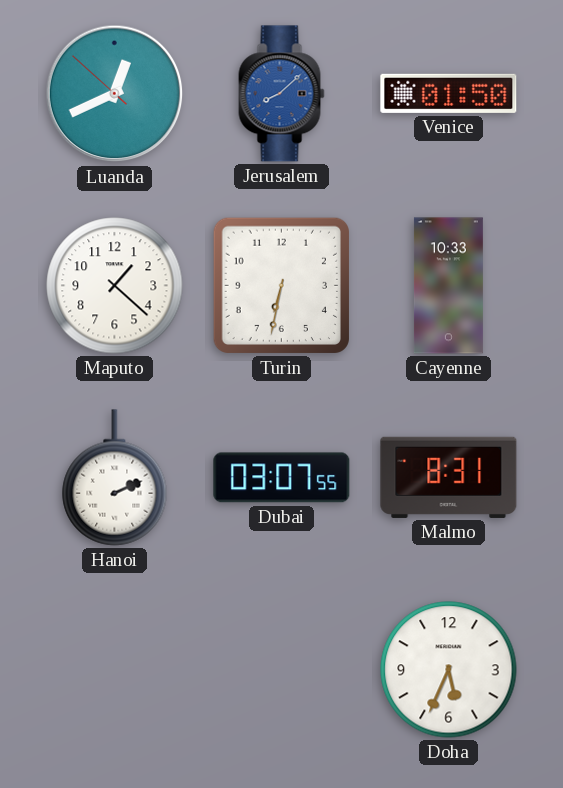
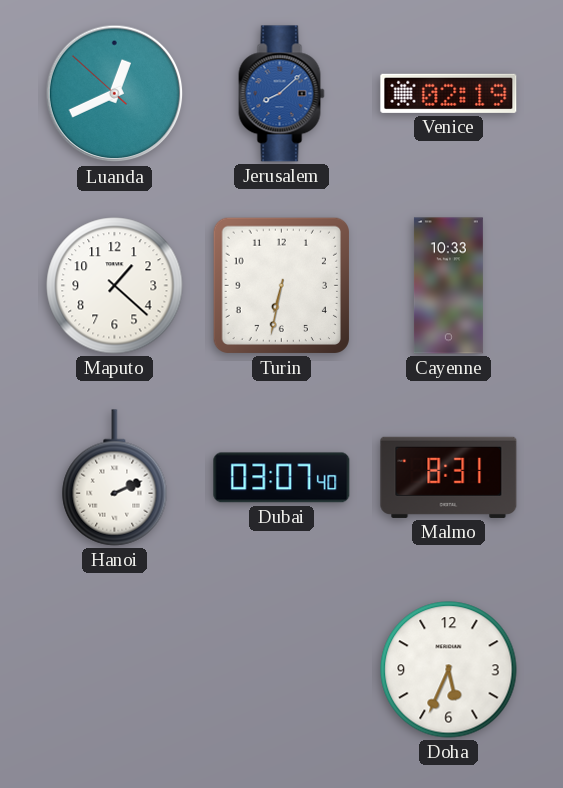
Venice: 01:50 -> 02:19 (449, 93)
Dubai: 03:07:55 -> 03:07:40 (282, 478)
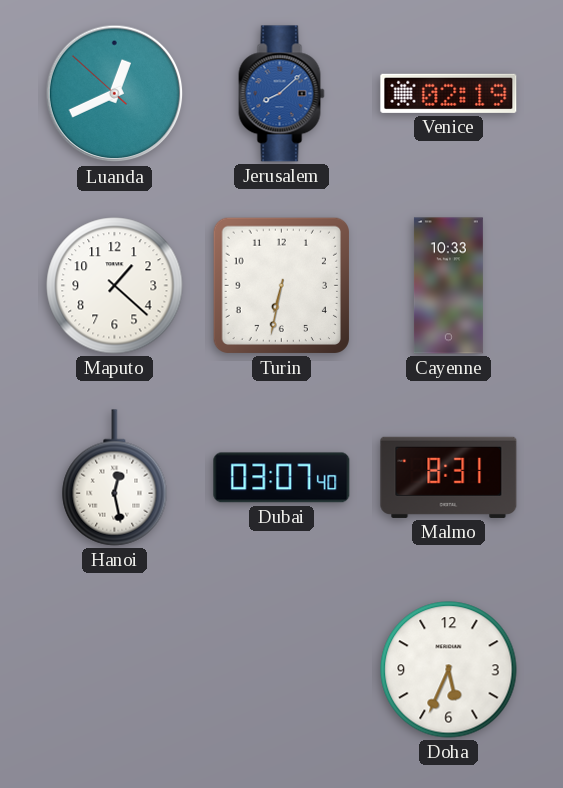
Hanoi: 2:11 -> 12:28 (115, 478)
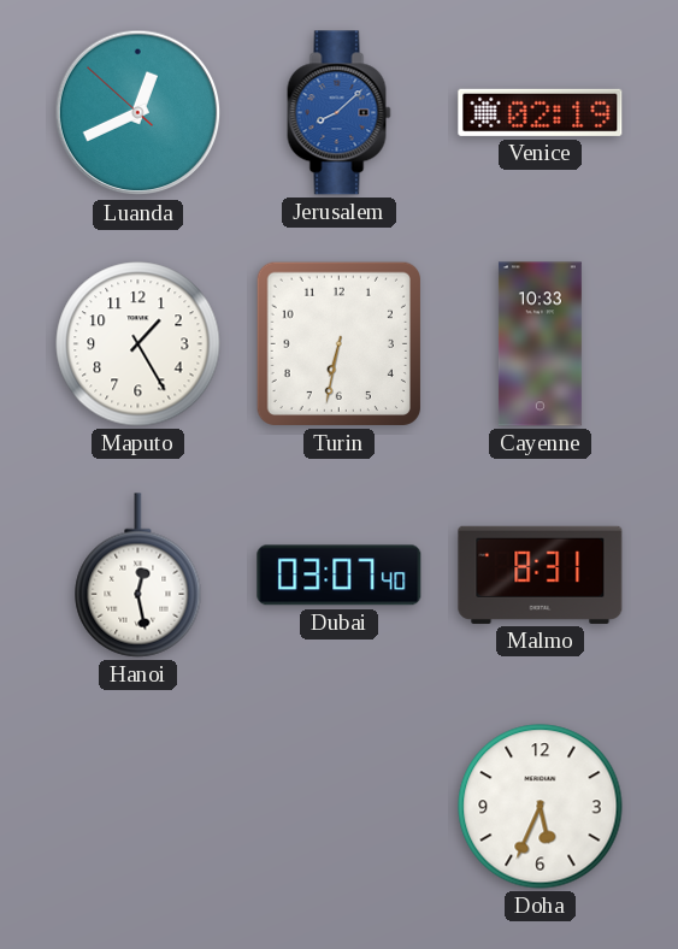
Maputo: 1:22 -> 1:25 (138, 344)
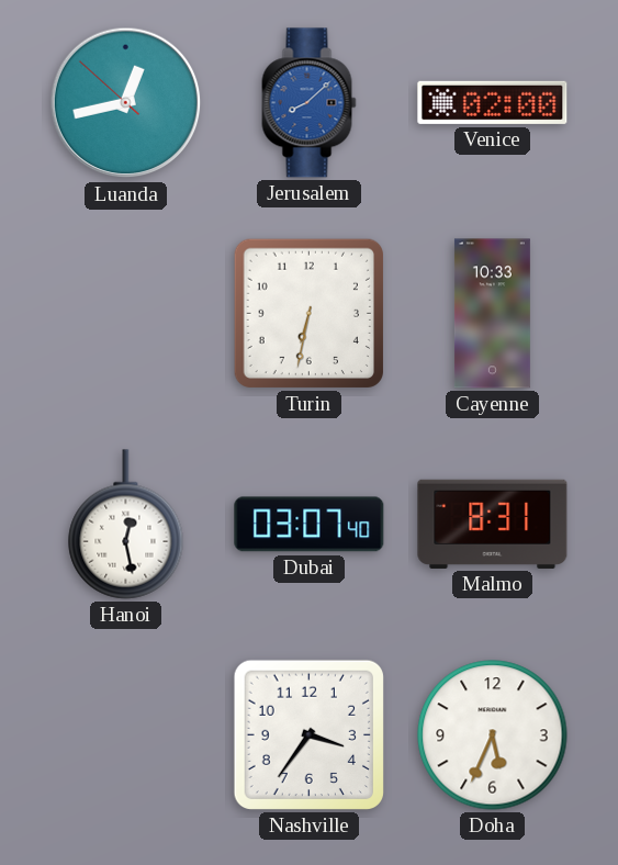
Luanda: 12:40 -> 12:42 (126, 103)
Venice: 02:19 -> 02:00 (493, 102)
Maputo: 1:25 -> none (138, 344)
Nashville: none -> 3:36 (308, 734)
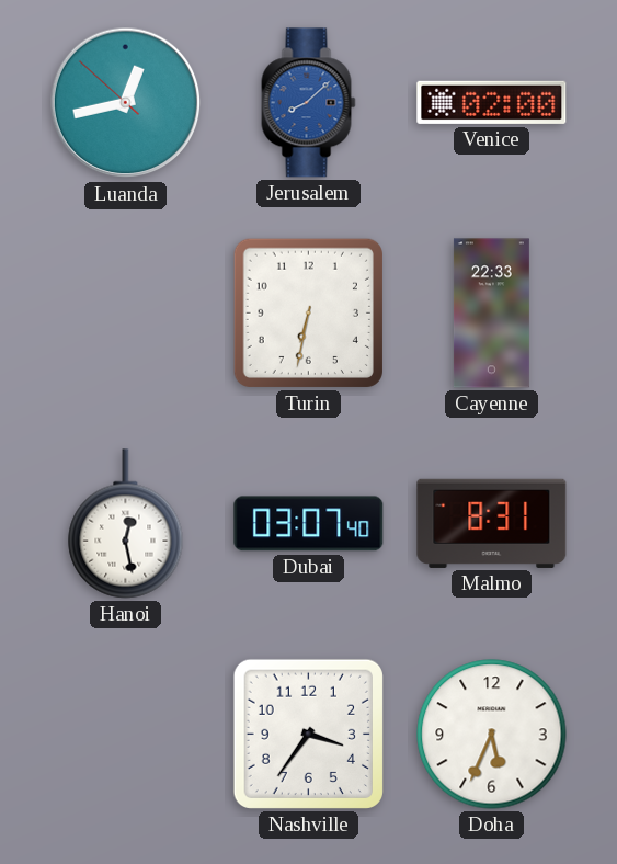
Cayenne: 10:33 -> 22:33 (491, 314)
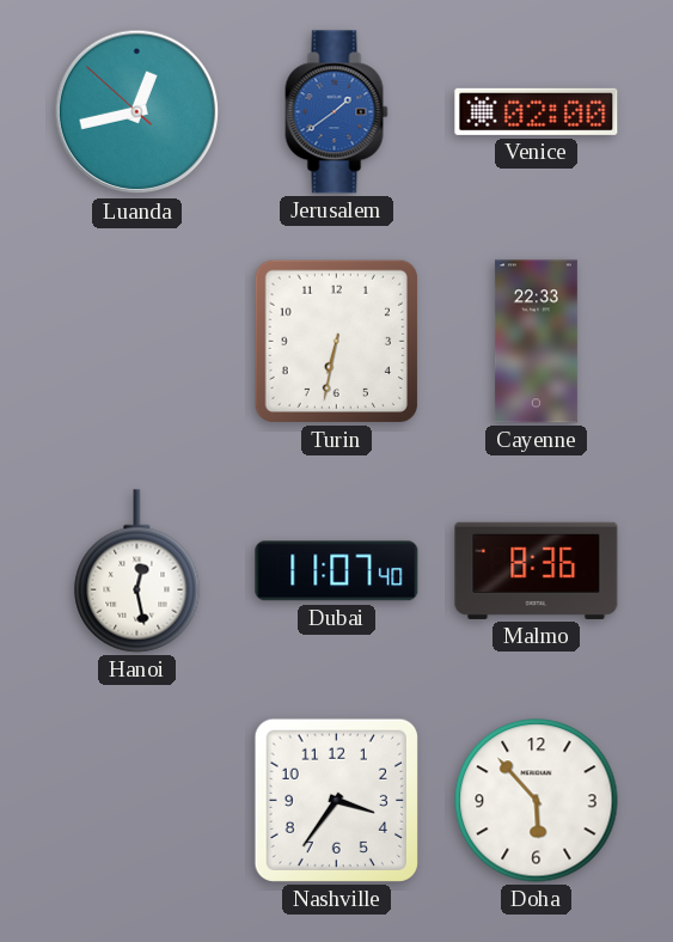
Jerusalem: 8:08 -> 1:39 (337, 112)
Dubai: 03:07 -> 11:07 (337, 571)
Malmo: 8:31 -> 8:36 (537, 570)
Doha: 5:34 -> 5:53 (537, 801)
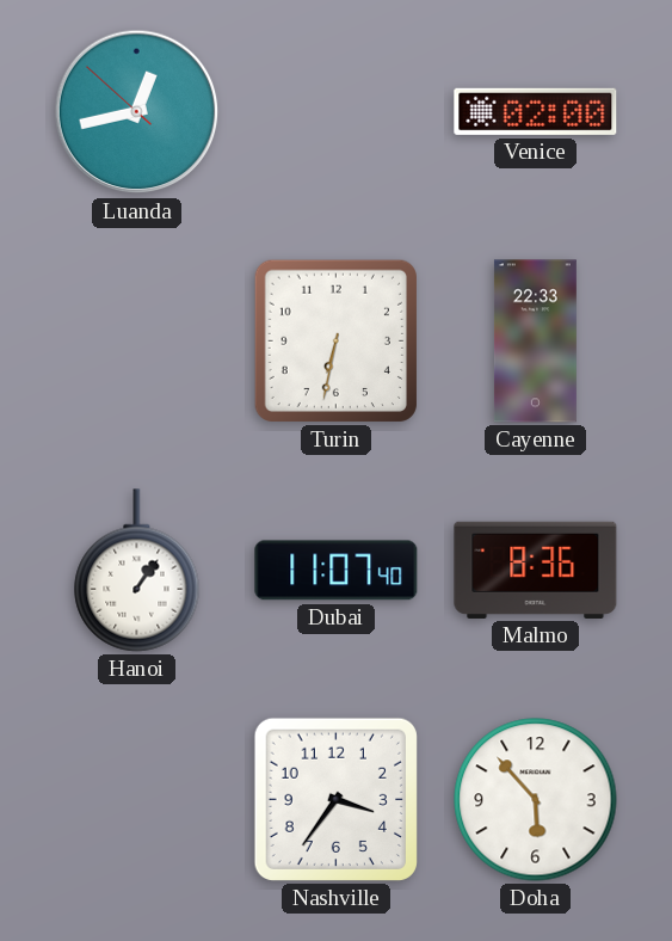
Jerusalem: 1:39 -> none (337, 112)
Hanoi: 12:28 -> 1:06 (137, 571)
